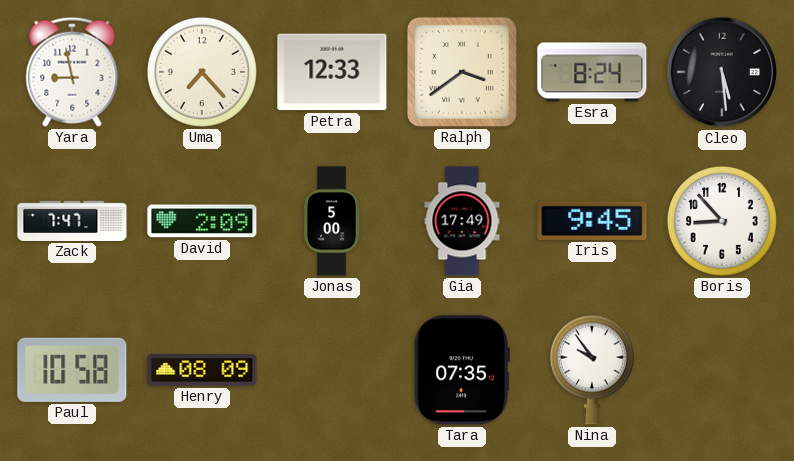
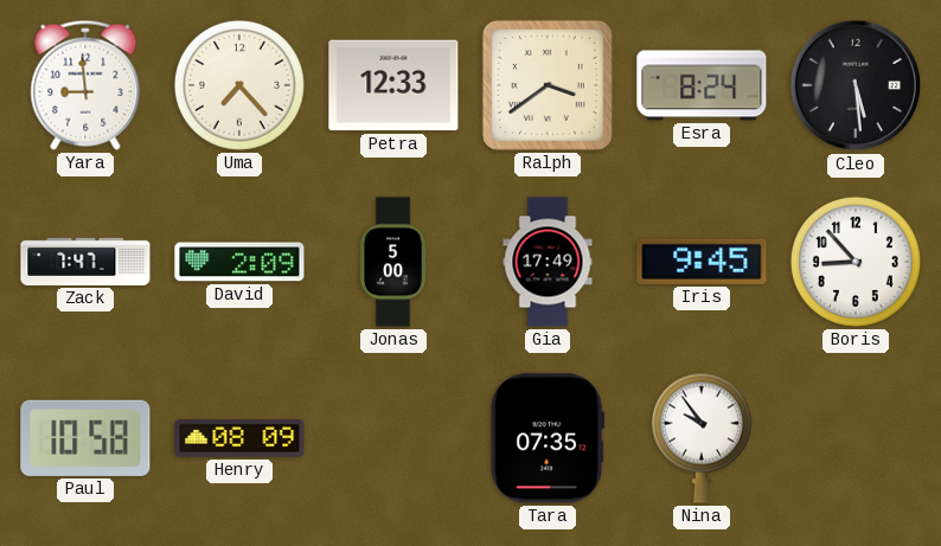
Yara: 8:58 -> 8:59 (85, 85)
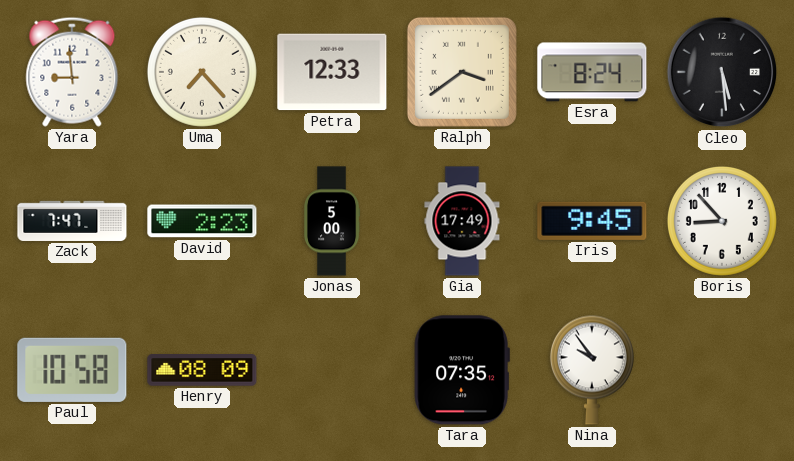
David: 2:09 -> 2:23 (202, 221)
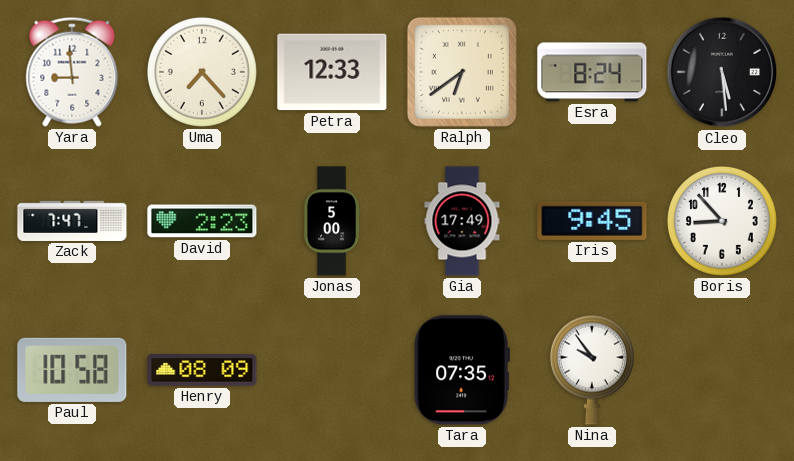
Ralph: 3:39 -> 6:39 (462, 72)
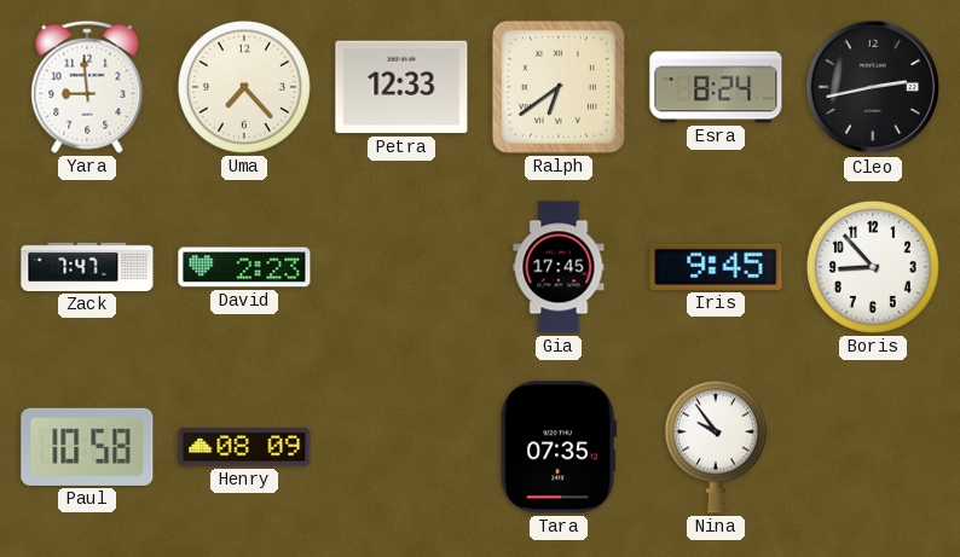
Cleo: 5:29 -> 2:43 (873, 87)
Jonas: 5:00 -> none (332, 221)
Gia: 17:49 -> 17:45 (559, 267)
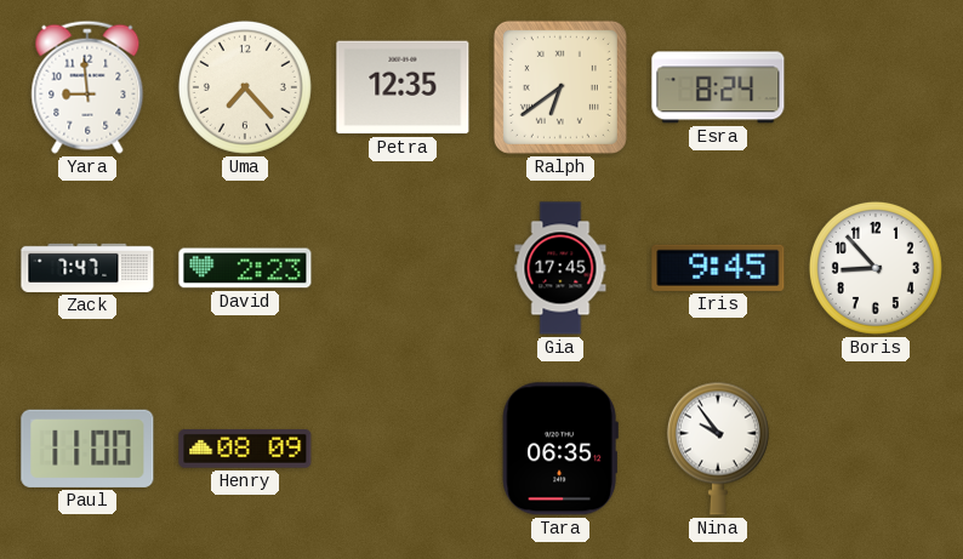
Petra: 12:33 -> 12:35 (403, 87)
Cleo: 2:43 -> none (873, 87)
Paul: 10:58 -> 11:00 (87, 449)
Tara: 07:35 -> 06:35 (560, 449)
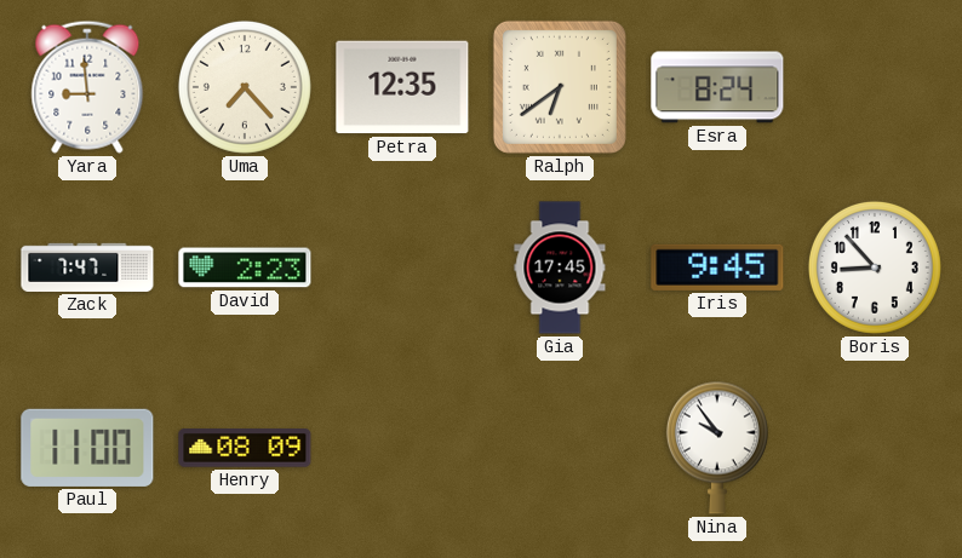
Tara: 06:35 -> none (560, 449)
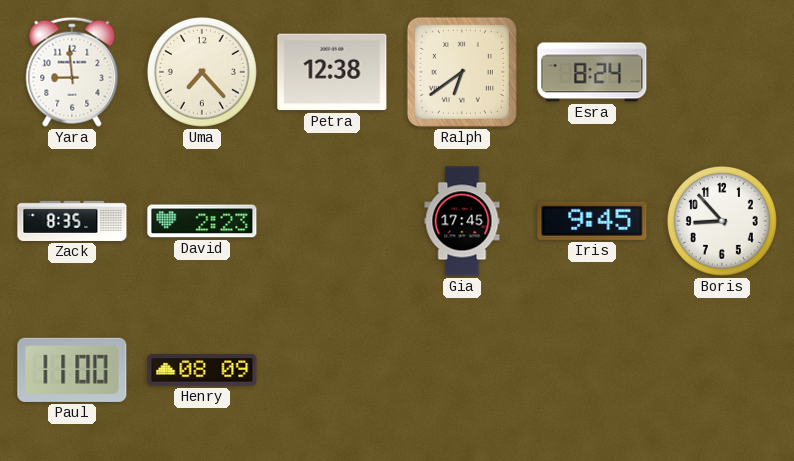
Petra: 12:35 -> 12:38 (332, 72)
Zack: 7:47 -> 8:35 (72, 221)
Nina: 9:54 -> none (717, 448)
